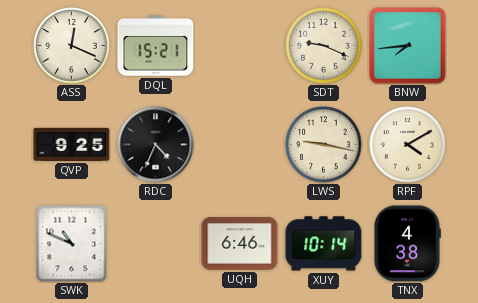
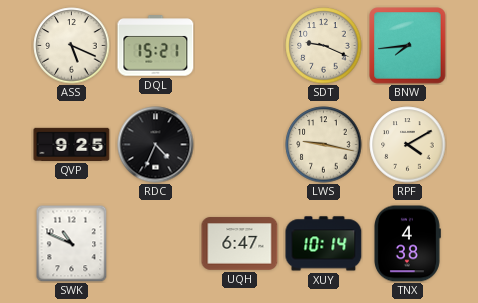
ASS: 12:19 -> 5:19 (72, 46)
UQH: 6:46 -> 6:47 (240, 244)
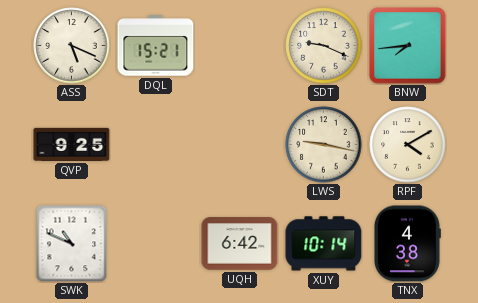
RDC: 4:34 -> none (156, 145)
UQH: 6:47 -> 6:42 (240, 244)
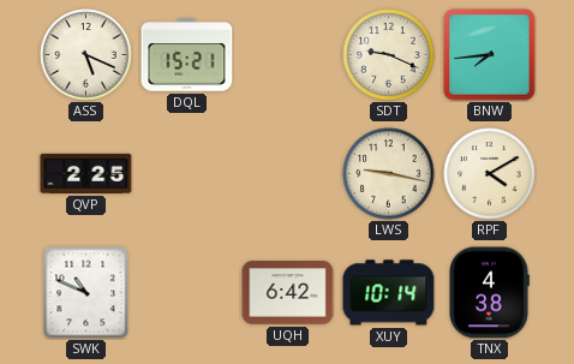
QVP: 9:25 -> 2:25 (86, 173)
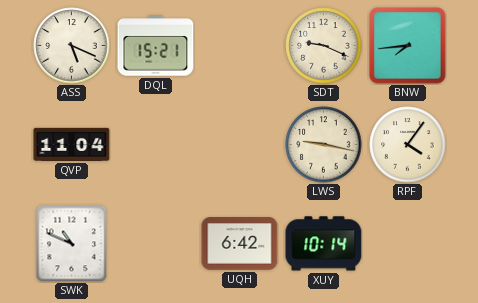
QVP: 2:25 -> 11:04 (72, 144)
RPF: 4:10 -> 4:06 (408, 145)
TNX: 4:38 -> none (490, 293)
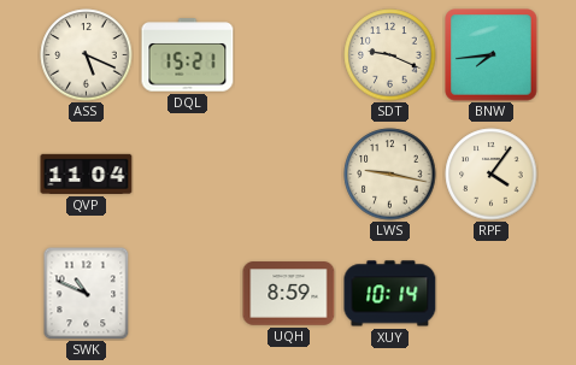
UQH: 6:42 -> 8:59 (289, 294)
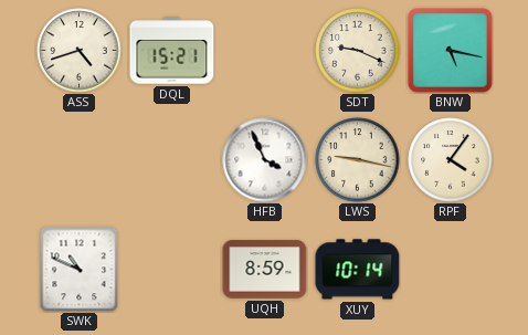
ASS: 5:19 -> 4:42 (80, 51)
BNW: 7:44 -> 5:17 (451, 51)
QVP: 11:04 -> none (87, 173)
HFB: none -> 3:56 (265, 160)
